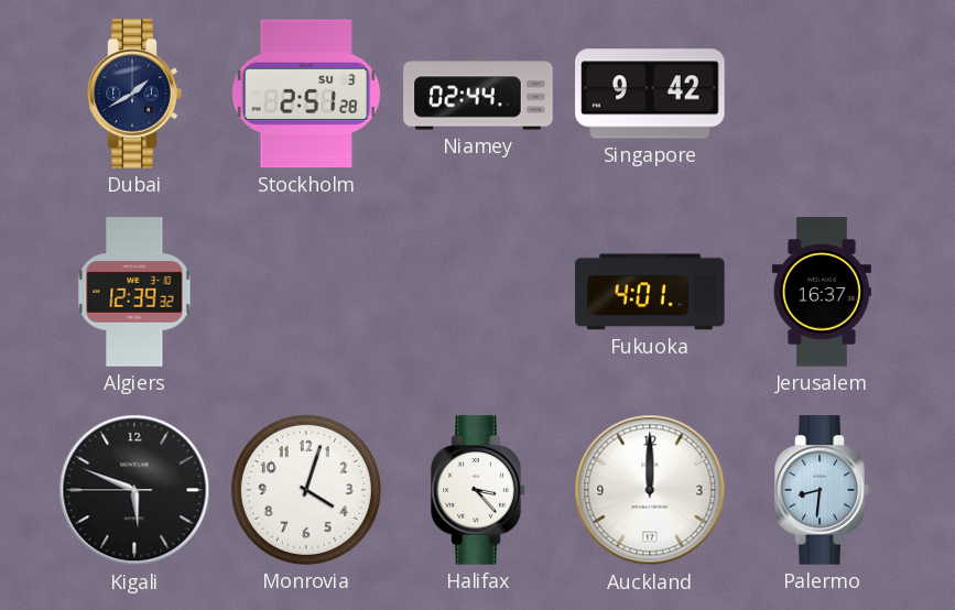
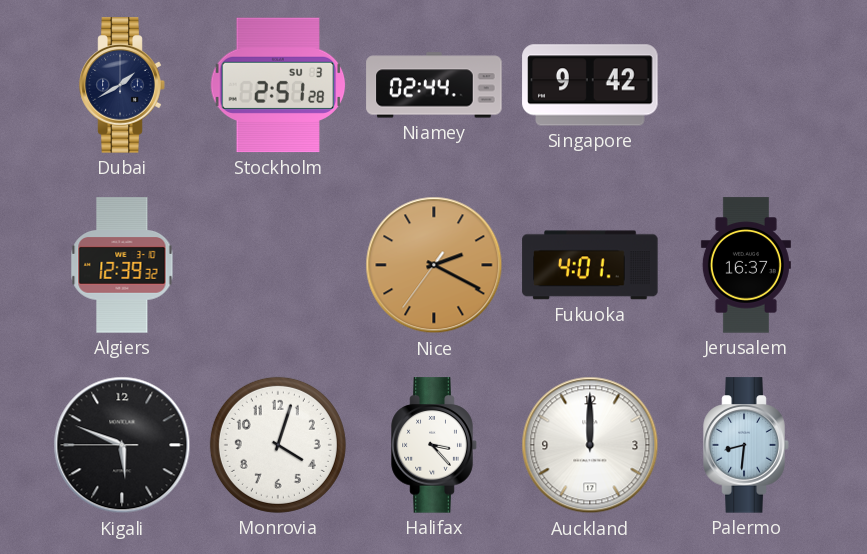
Nice: none -> 2:19 (434, 265)
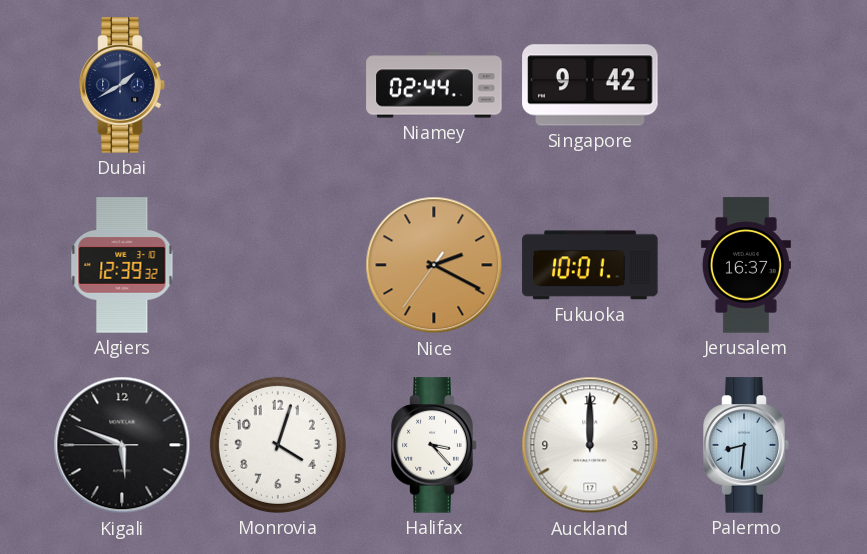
Stockholm: 2:51 -> none (278, 85)
Fukuoka: 4:01 -> 10:01 (590, 265)
